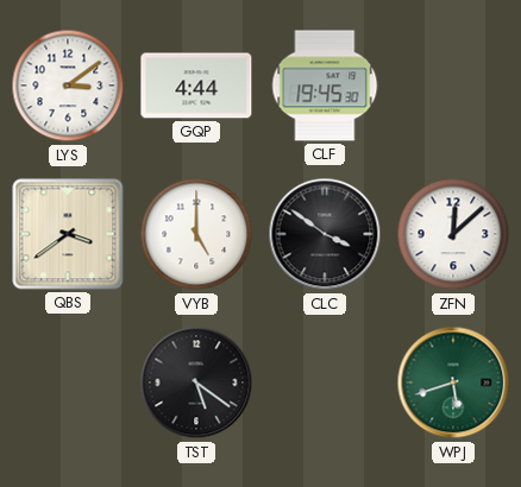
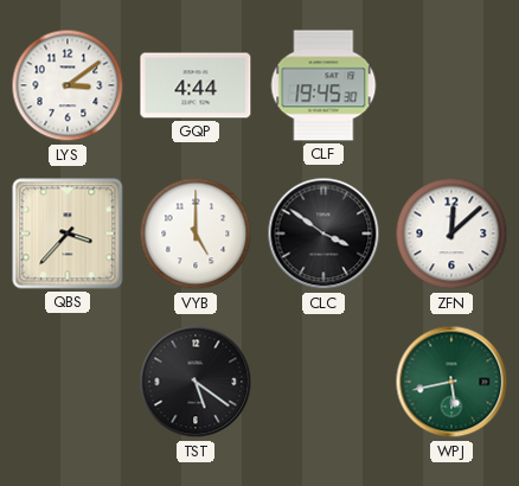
QBS: 3:39 -> 3:37 (68, 234)
WPJ: 5:42 -> 5:43 (451, 382)
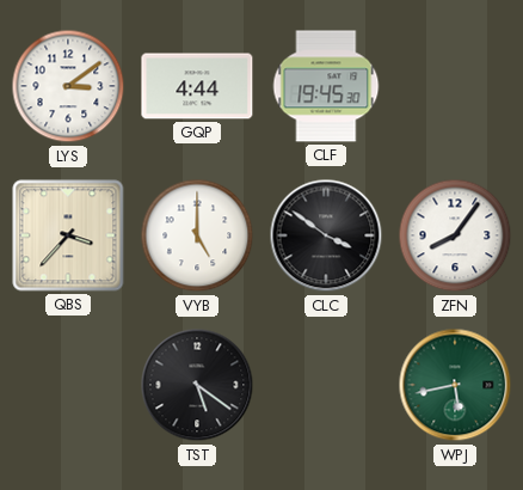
ZFN: 12:08 -> 8:06 (455, 235)
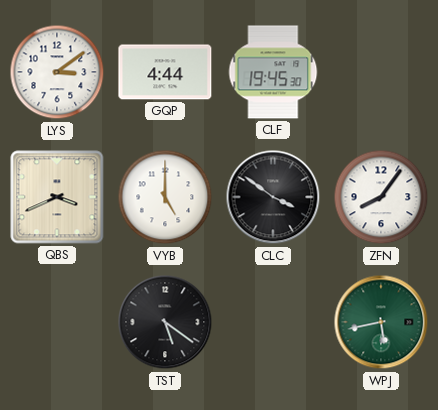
QBS: 3:37 -> 3:41 (57, 197)
